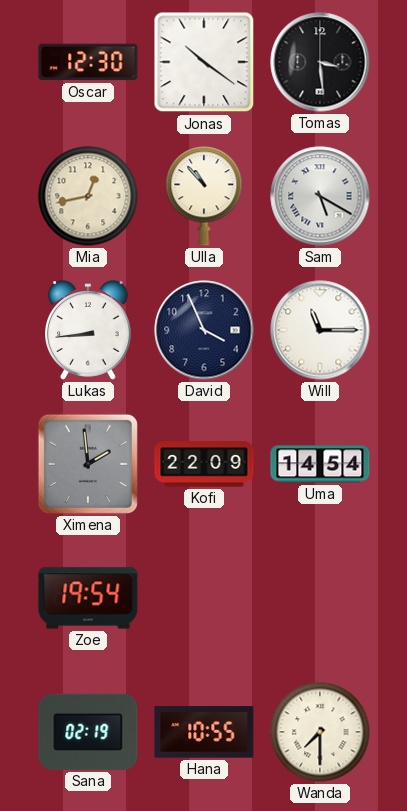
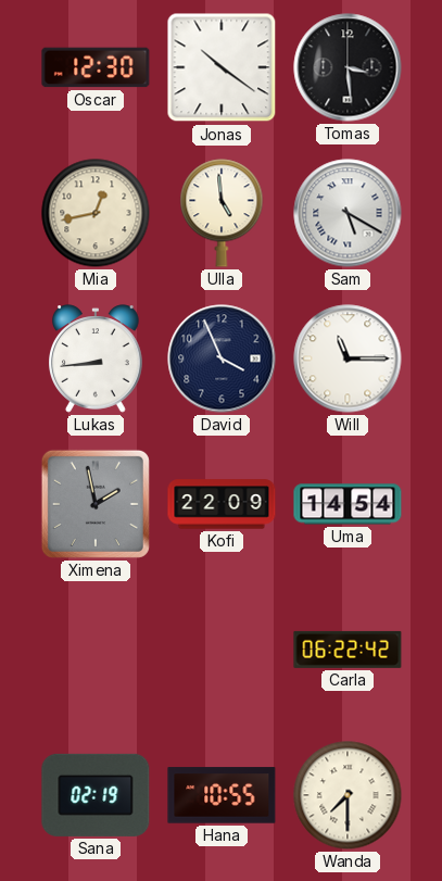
Ulla: 10:53 -> 4:59 (222, 213)
Ximena: 1:59 -> 1:58 (96, 504)
Zoe: 19:54 -> none (88, 598)
Carla: none -> 06:22 (348, 650)
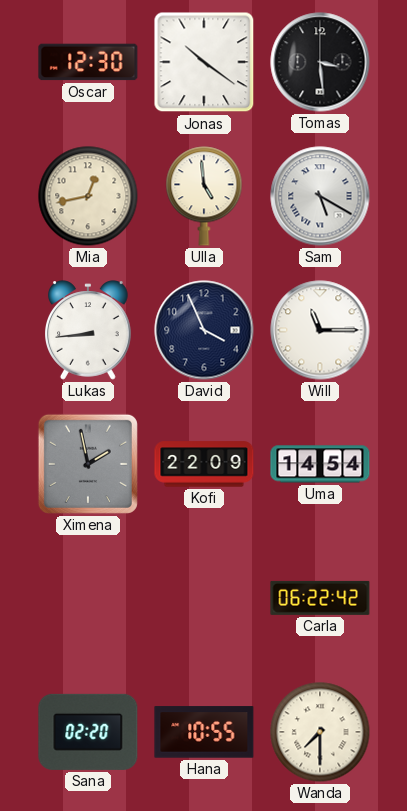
Sana: 02:19 -> 02:20 (88, 732)
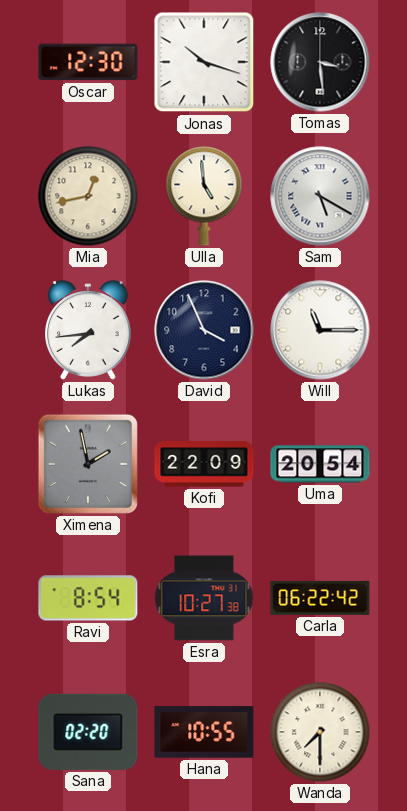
Jonas: 10:21 -> 10:18 (204, 62)
Lukas: 8:44 -> 7:44 (89, 330)
Uma: 14:54 -> 20:54 (320, 464)
Ravi: none -> 8:54 (88, 598)
Esra: none -> 10:27 (204, 598)
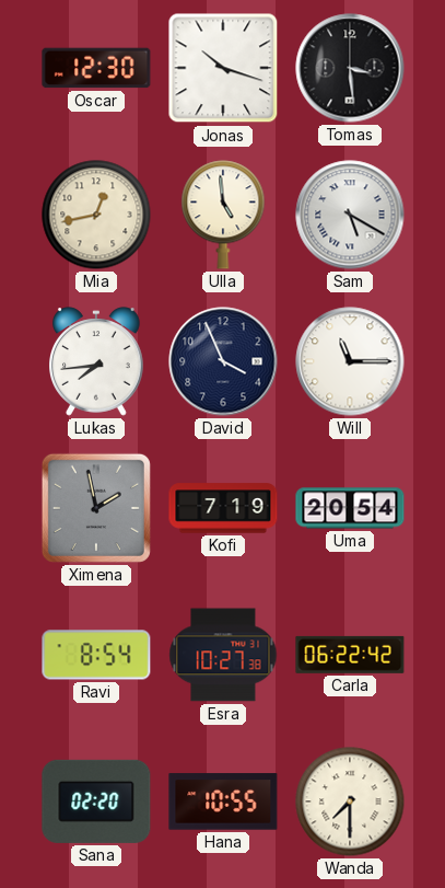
Kofi: 22:09 -> 7:19 (223, 508)
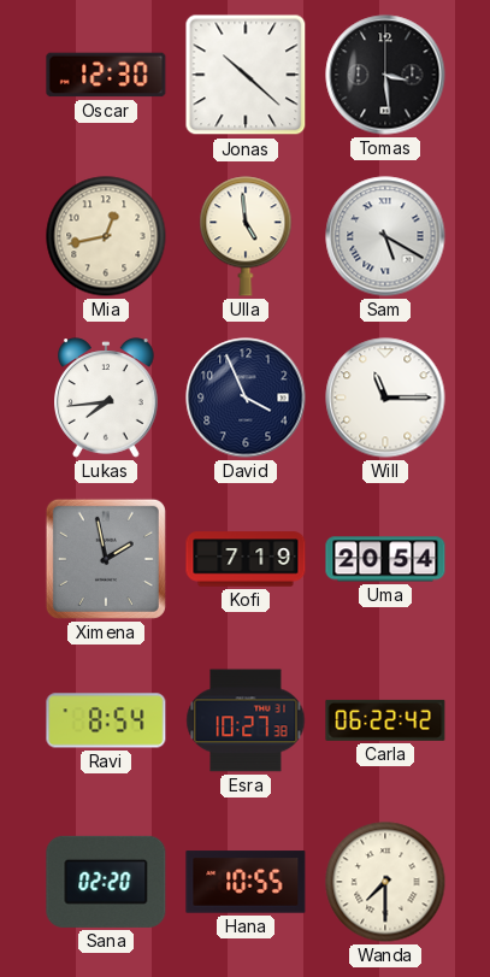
Jonas: 10:18 -> 10:22 (246, 75)
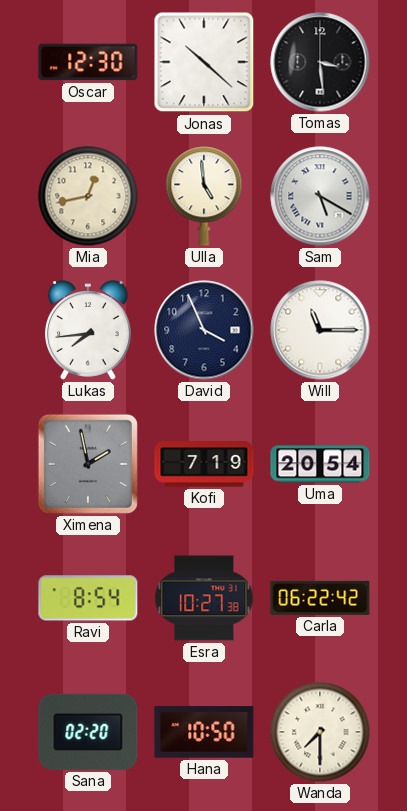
Hana: 10:55 -> 10:50 (204, 732)
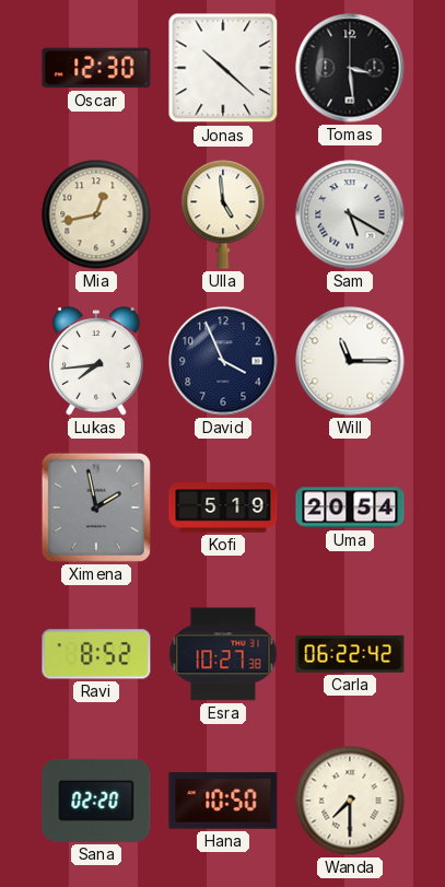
Kofi: 7:19 -> 5:19 (223, 507)
Ravi: 8:54 -> 8:52 (96, 654)
